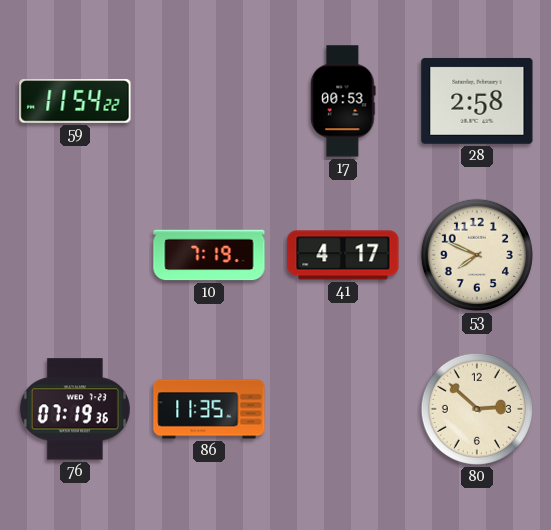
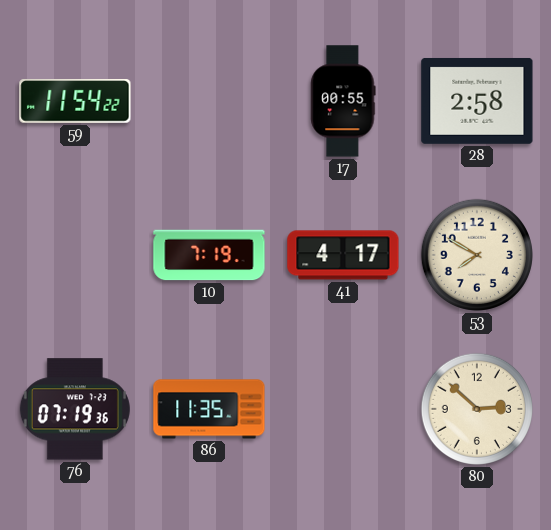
17: 00:53 -> 00:55 (343, 101)
53: 7:49 -> 7:50 (477, 255)
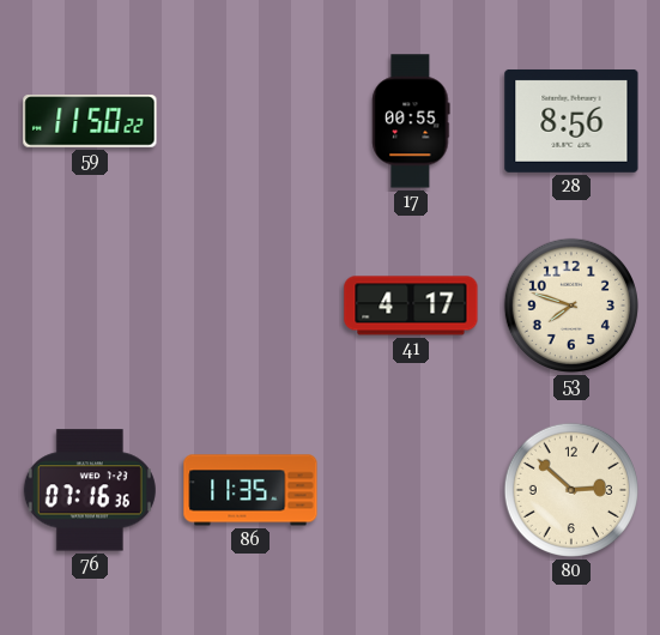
59: 11:54 -> 11:50 (90, 121)
28: 2:58 -> 8:56 (571, 121)
10: 7:19 -> none (209, 255)
53: 7:50 -> 7:48 (571, 306)
76: 07:19 -> 07:16 (90, 490)
